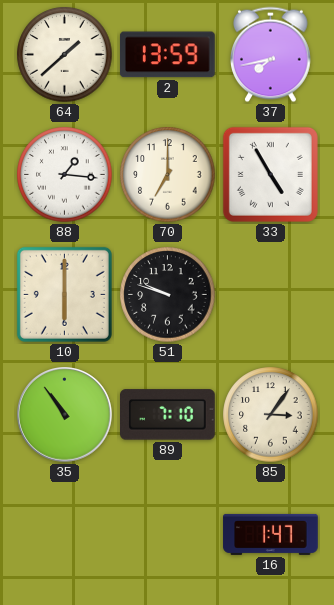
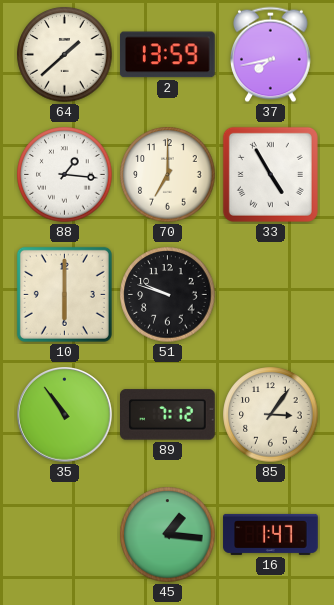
89: 7:10 -> 7:12 (168, 415)
45: none -> 1:16 (168, 535)
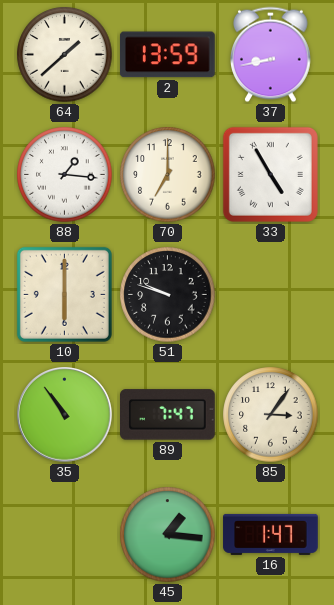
37: 7:43 -> 8:43 (271, 55)
89: 7:12 -> 7:47 (168, 415)
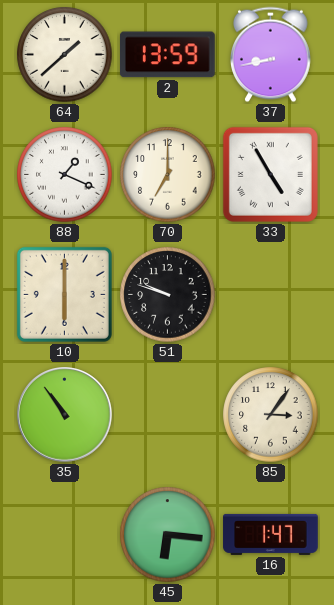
88: 1:16 -> 1:19 (65, 175)
89: 7:47 -> none (168, 415)
45: 1:16 -> 6:16 (168, 535)
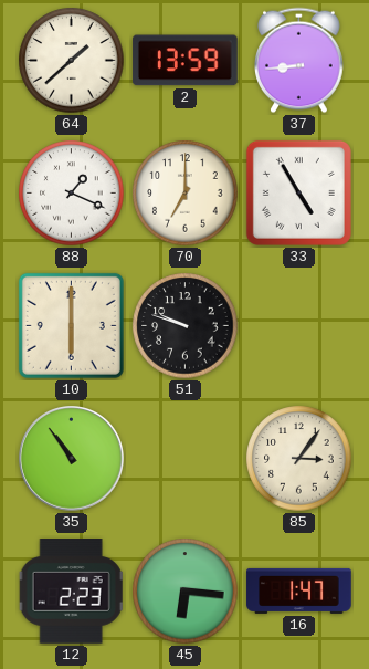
37: 8:43 -> 8:44 (299, 61)
12: none -> 2:23 (71, 592)
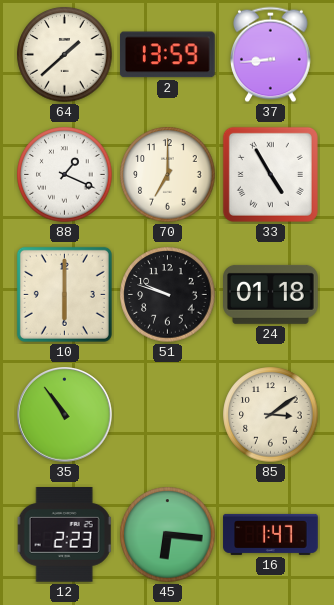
24: none -> 01:18 (271, 294)
85: 3:06 -> 3:09 (271, 415)
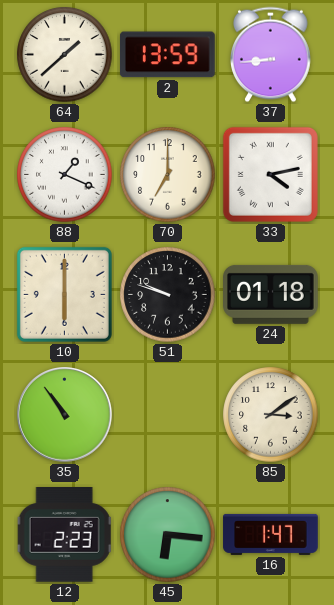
33: 4:55 -> 4:13 (270, 174)
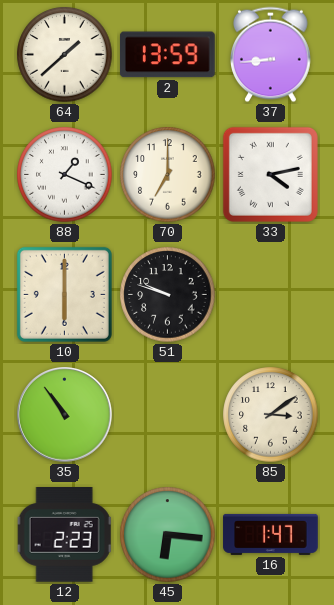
24: 01:18 -> none (271, 294)
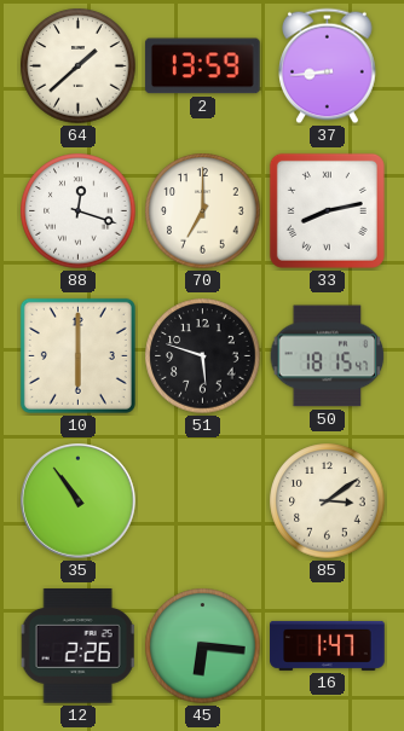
88: 1:19 -> 12:18 (79, 211)
33: 4:13 -> 8:13 (327, 210)
51: 9:48 -> 5:48 (203, 356)
50: none -> 18:15 (328, 356)
12: 2:23 -> 2:26 (77, 646)
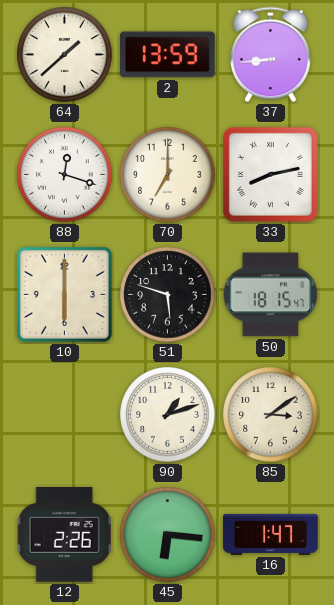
35: 10:54 -> none (79, 501)
90: none -> 1:12 (168, 415)
